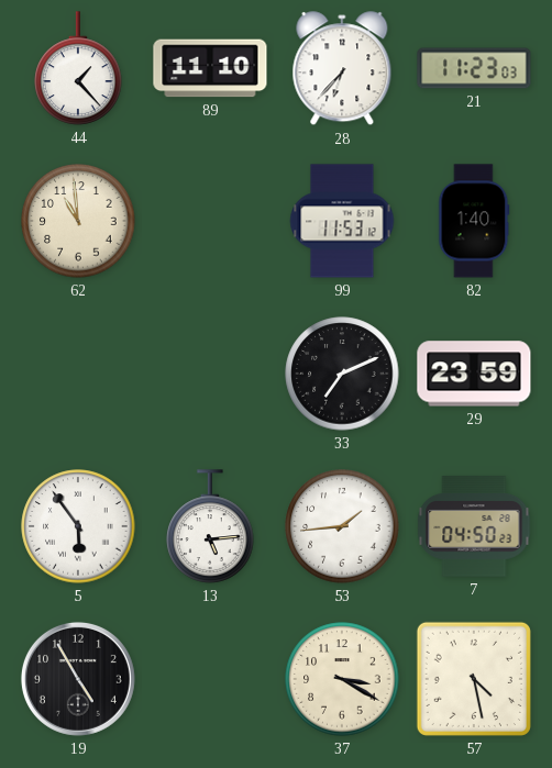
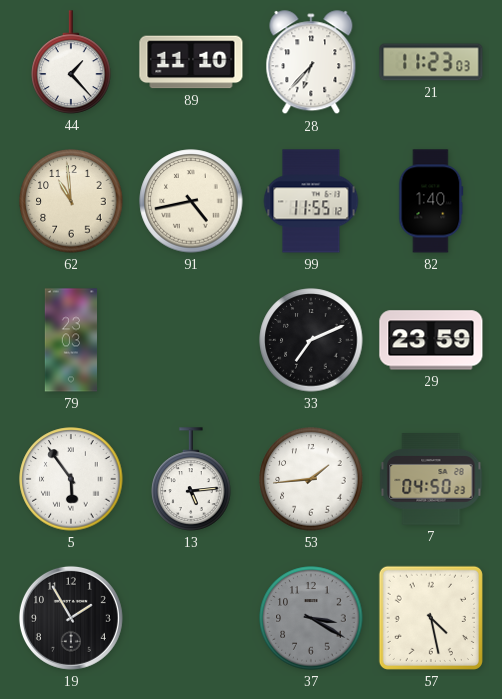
91: none -> 4:43 (191, 201)
99: 11:53 -> 11:55 (311, 201)
79: none -> 23:03 (70, 340)
19: 4:55 -> 1:55 (71, 618)
37 dial: cream -> grey (311, 618)
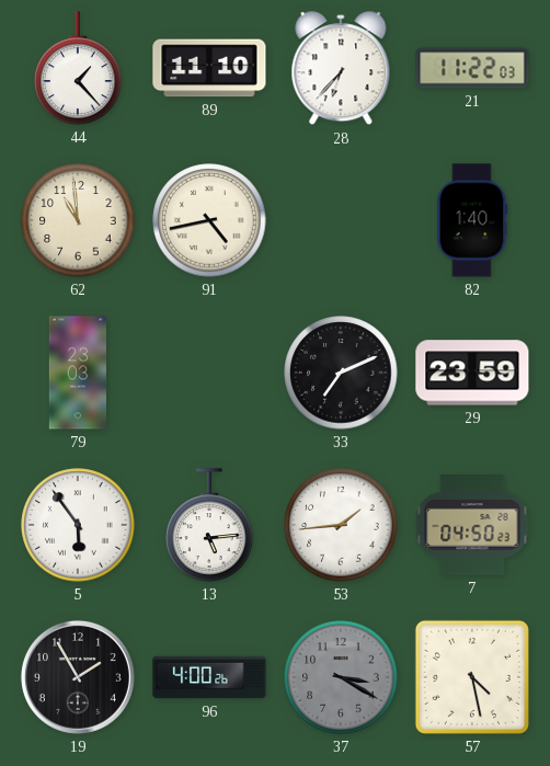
21: 11:23 -> 11:22 (472, 68)
99: 11:55 -> none (311, 201)
96: none -> 4:00 (209, 677)
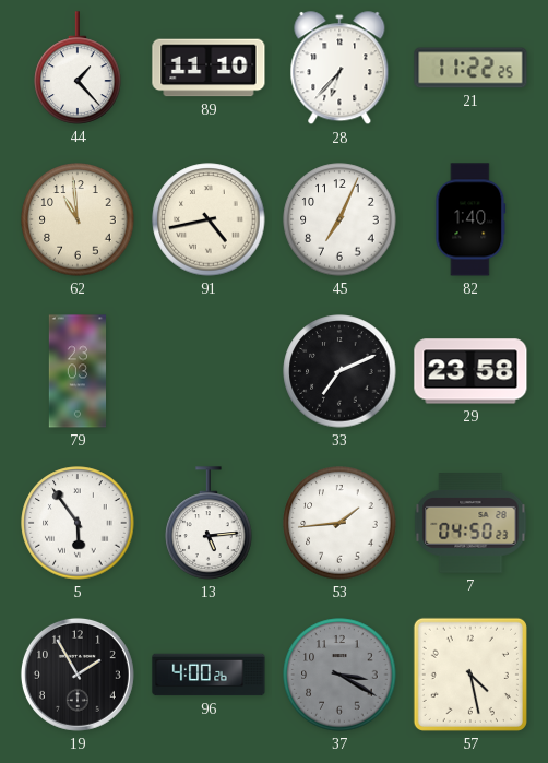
21: 11:22:03 -> 11:22:25 (470, 68)
45: none -> 7:04 (339, 219)
29: 23:59 -> 23:58 (470, 371)
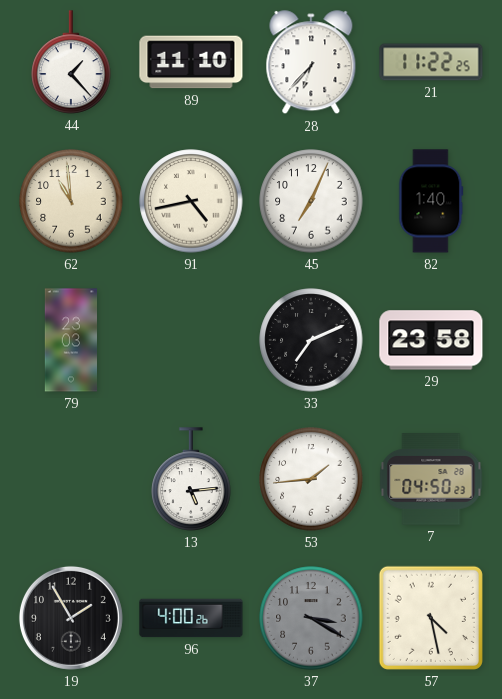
5: 5:54 -> none (78, 523)
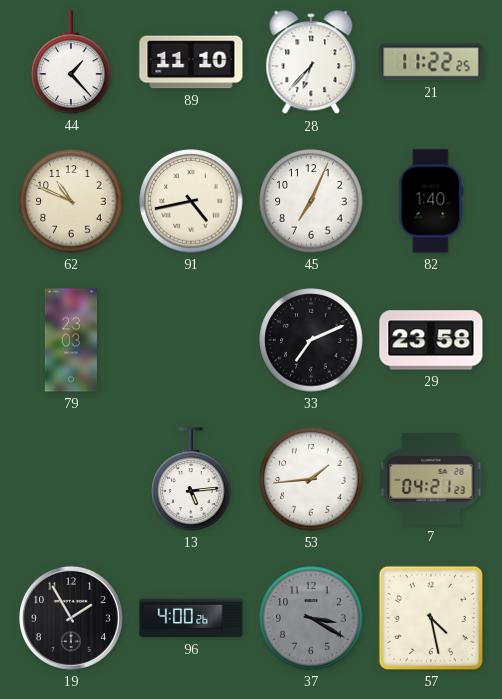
62: 10:59 -> 10:49 (71, 201)
7: 04:50 -> 04:21 (431, 479)
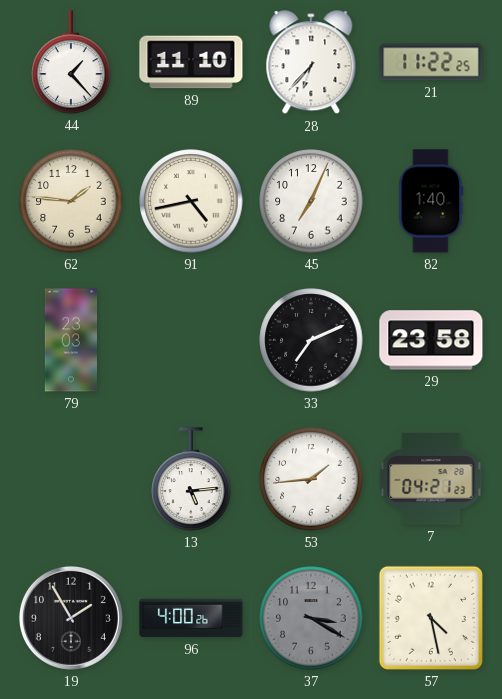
62: 10:49 -> 1:46 (71, 201)
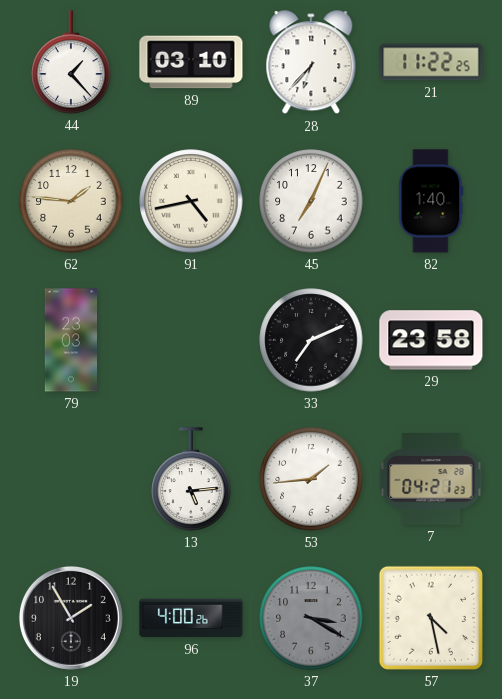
89: 11:10 -> 03:10 (191, 62)
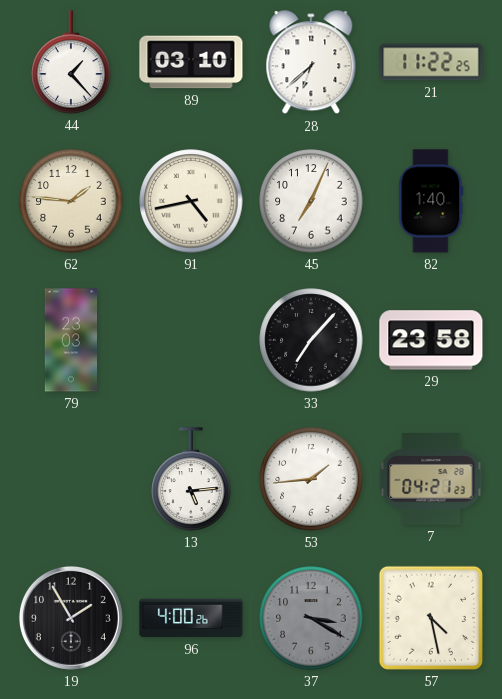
28: 6:37 -> 6:38 (311, 63)
33: 7:11 -> 7:07 (311, 340)
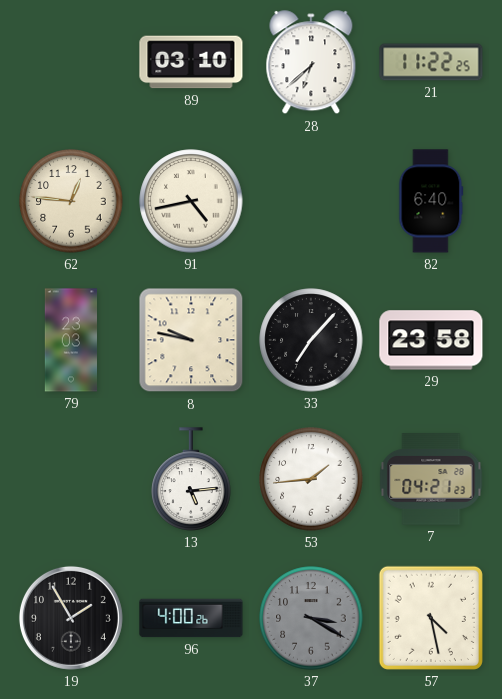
44: 1:23 -> none (71, 62)
62: 1:46 -> 12:46 (71, 201)
45: 7:04 -> none (311, 201)
82: 1:40 -> 6:40 (431, 201)
8: none -> 9:47 (191, 340)
